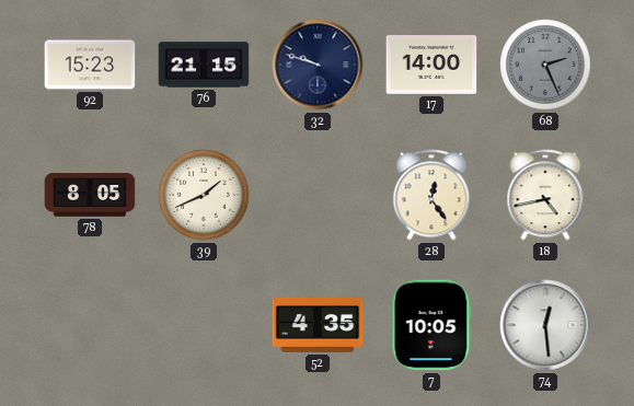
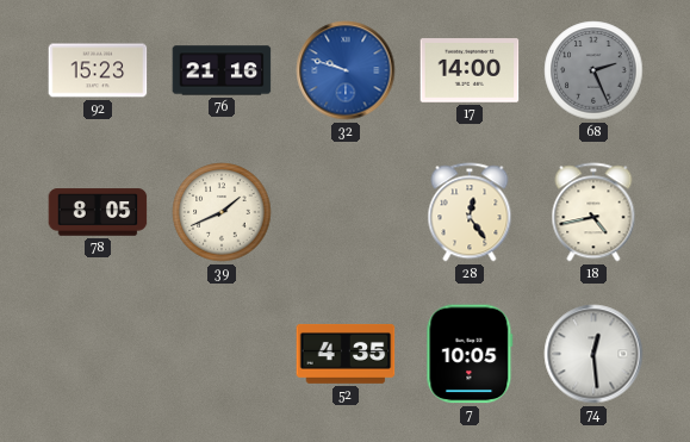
76: 21:15 -> 21:16 (222, 70)
32 dial: navy -> blue (346, 70)
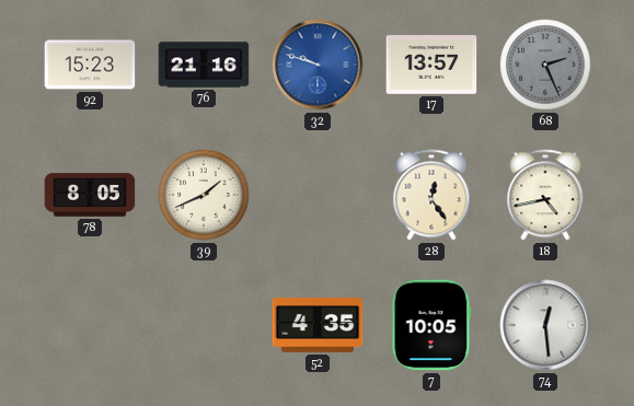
17: 14:00 -> 13:57 (431, 65)
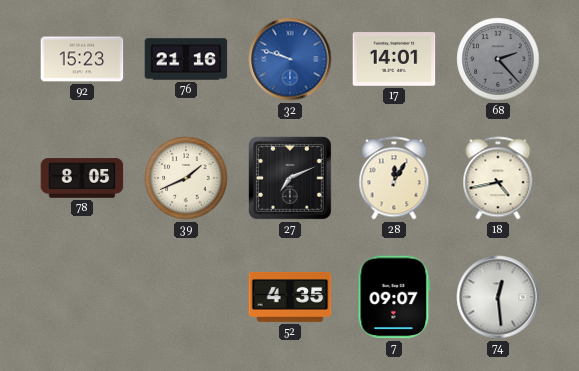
17: 13:57 -> 14:01 (394, 59)
68: 2:26 -> 2:23 (498, 59)
27: none -> 7:11 (290, 178)
28: 12:24 -> 12:05 (394, 178)
7: 10:05 -> 09:07 (394, 297)
